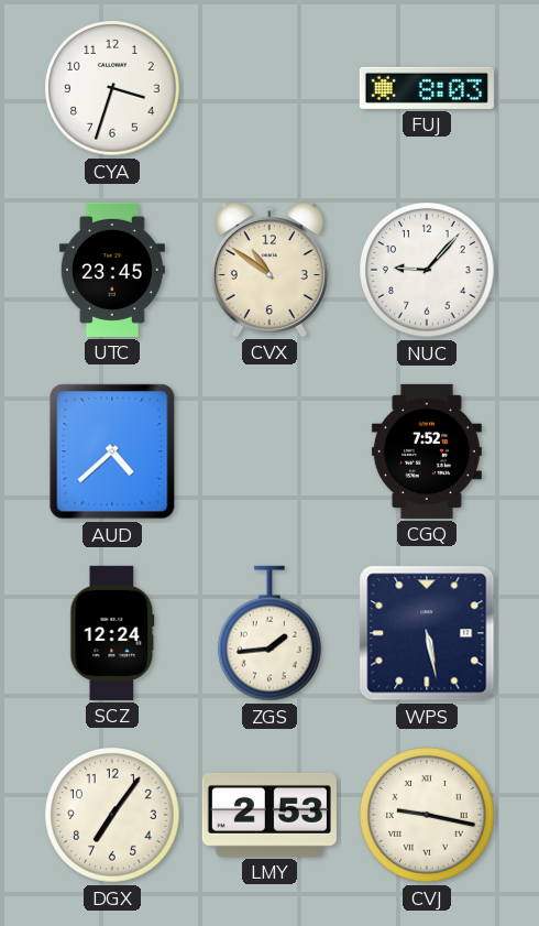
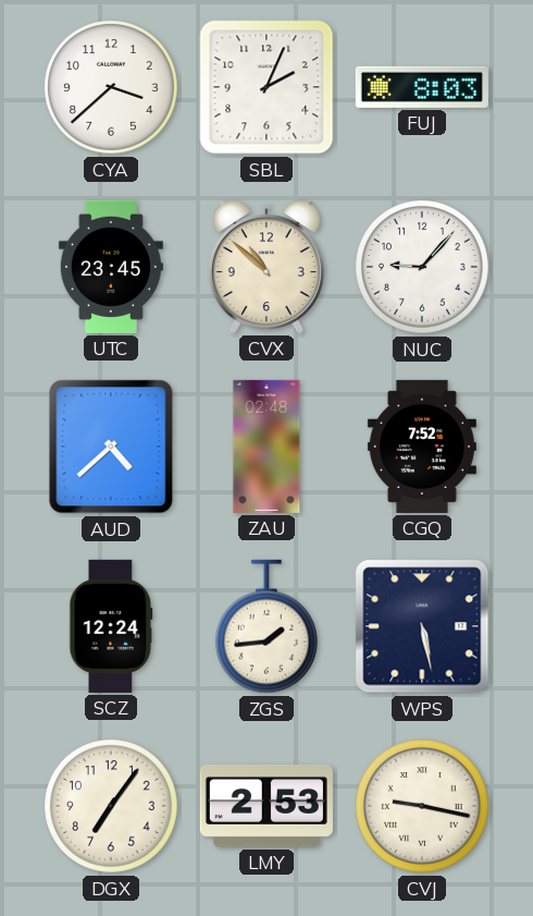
CYA: 3:33 -> 3:38 (111, 87)
SBL: none -> 2:04 (266, 87)
CVX: 10:51 -> 10:52 (266, 267)
ZAU: none -> 02:48 (266, 447)
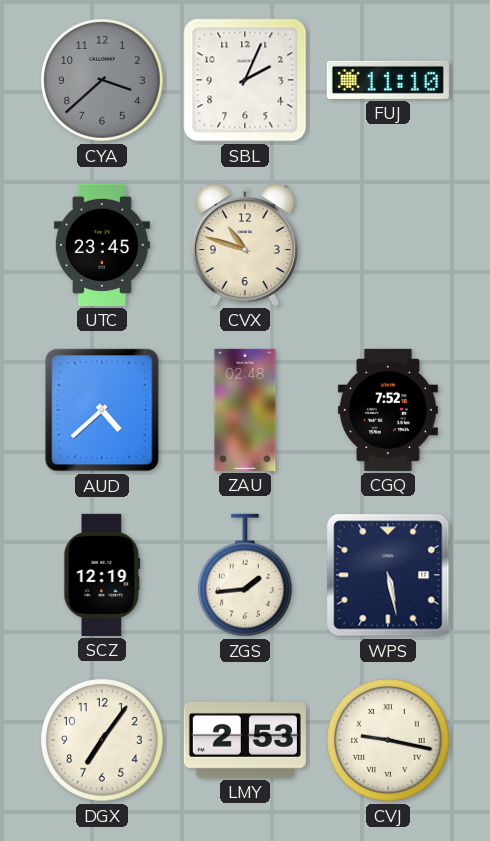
CYA dial: white -> grey (102, 80)
FUJ: 8:03 -> 11:10 (388, 80)
CVX: 10:52 -> 10:48 (245, 245)
NUC: 9:07 -> none (422, 267)
SCZ: 12:24 -> 12:19 (102, 575)
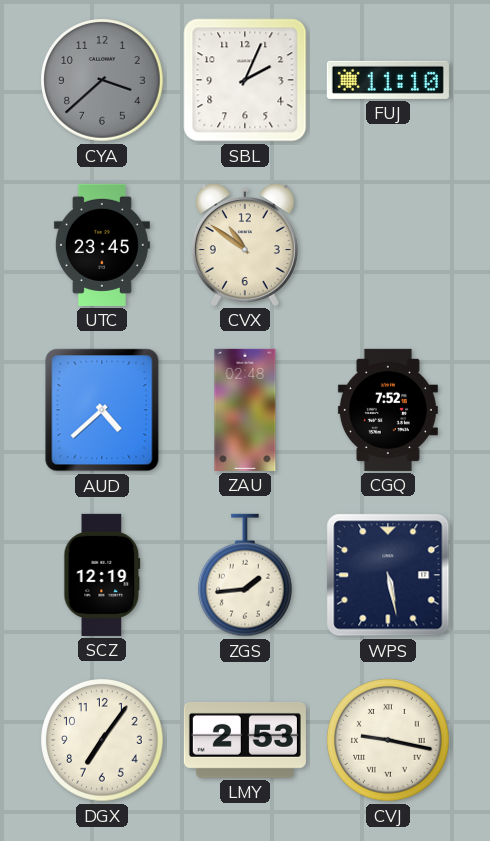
CVX: 10:48 -> 10:51 (245, 245)
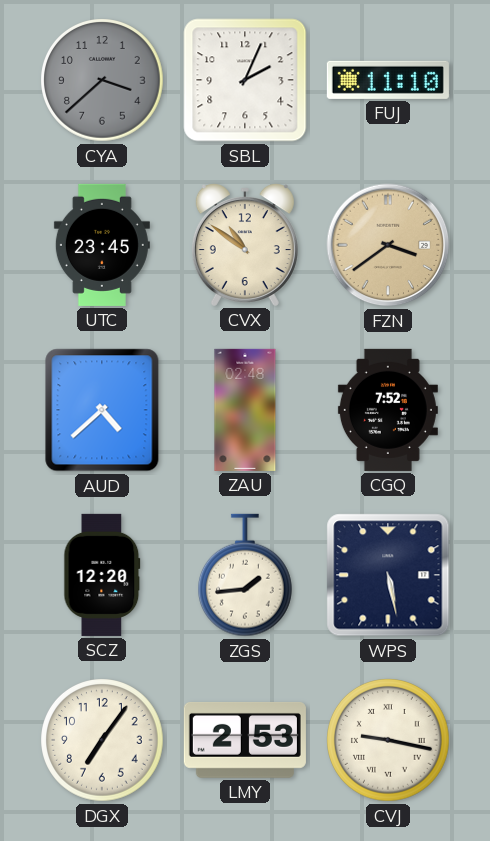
FZN: none -> 3:39 (388, 245)
SCZ: 12:19 -> 12:20 (102, 575)
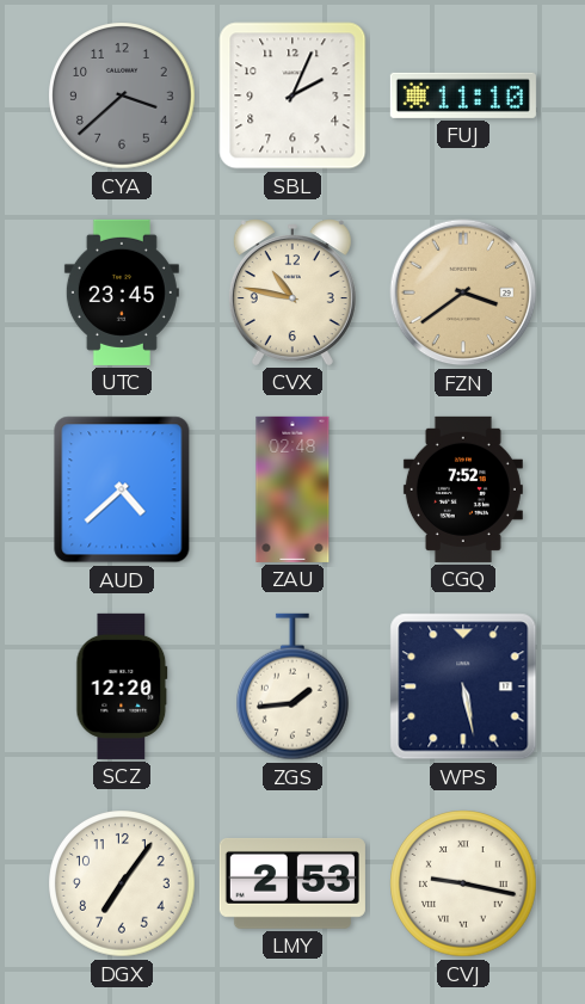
CVX: 10:51 -> 10:47 (292, 292)
